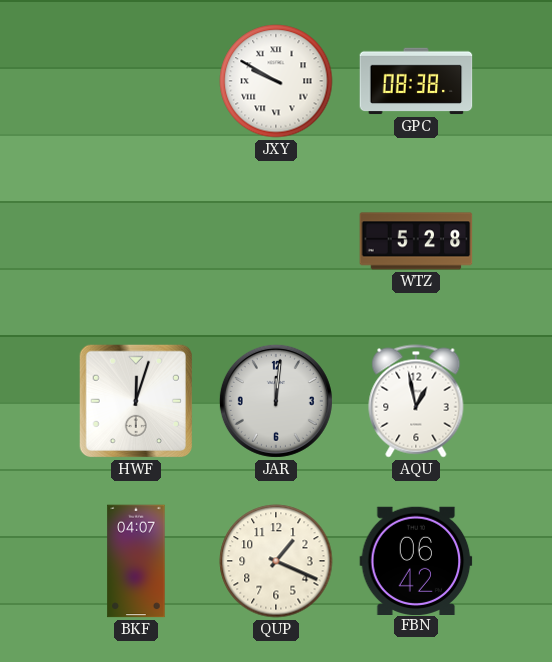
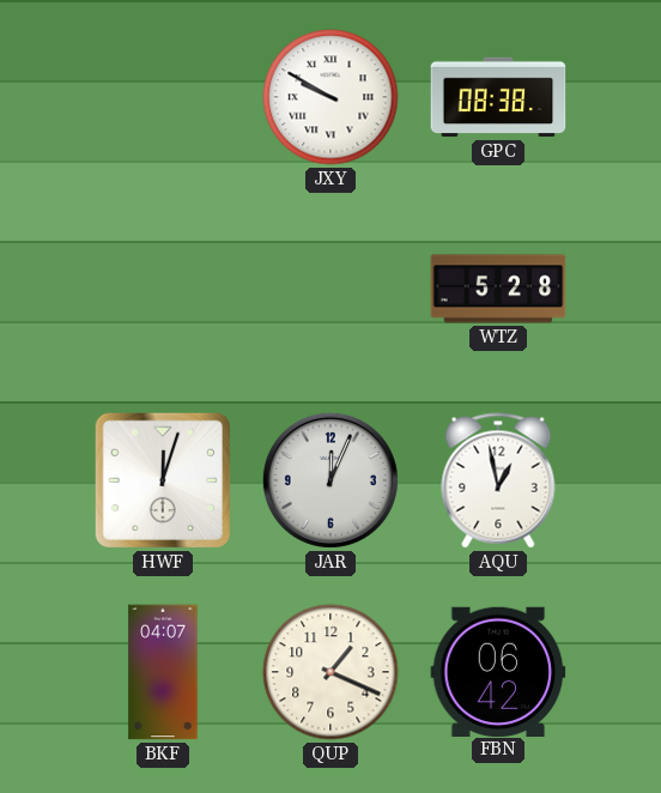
JAR: 12:01 -> 12:04 (330, 480)
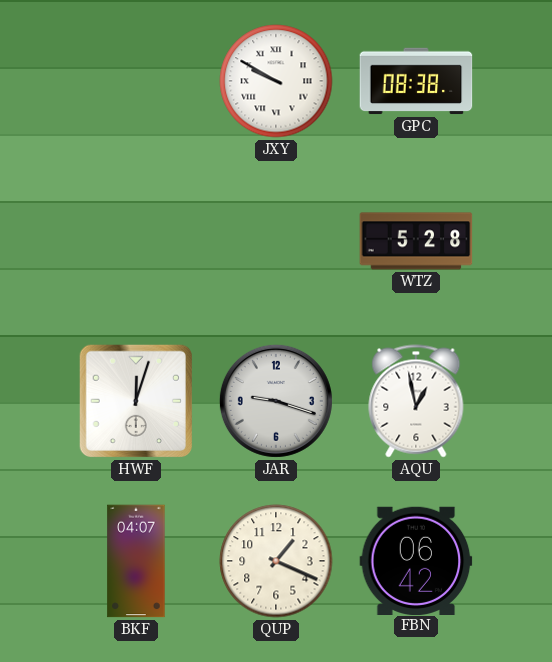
JAR: 12:04 -> 9:18 (276, 401)
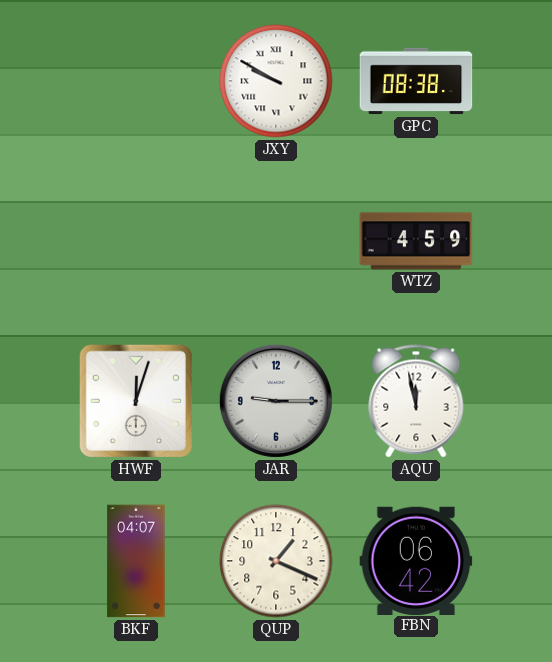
WTZ: 5:28 -> 4:59 (416, 241)
JAR: 9:18 -> 9:15 (276, 401)
AQU: 12:58 -> 11:58 (416, 401)
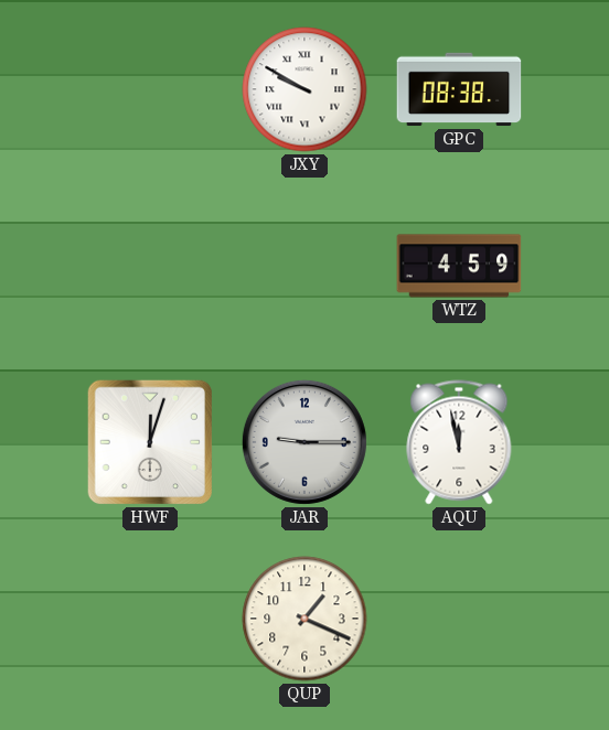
BKF: 04:07 -> none (136, 561)
FBN: 06:42 -> none (416, 560)
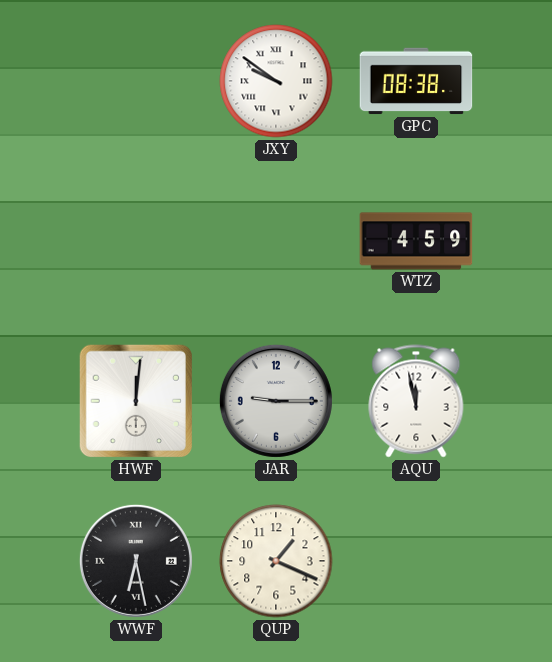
JXY: 9:50 -> 9:51 (276, 81)
HWF: 12:03 -> 12:01 (136, 401)
WWF: none -> 6:28 (136, 561)
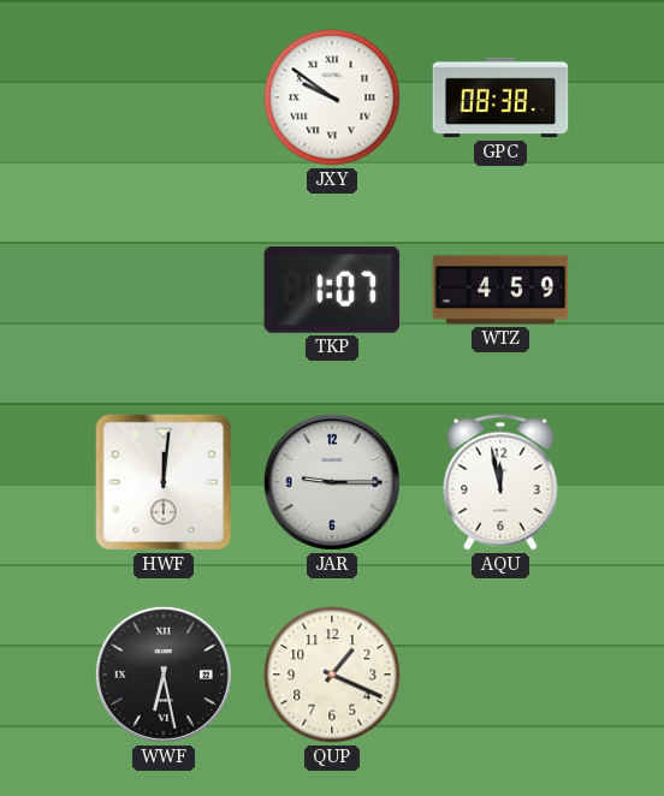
TKP: none -> 1:07 (332, 290)
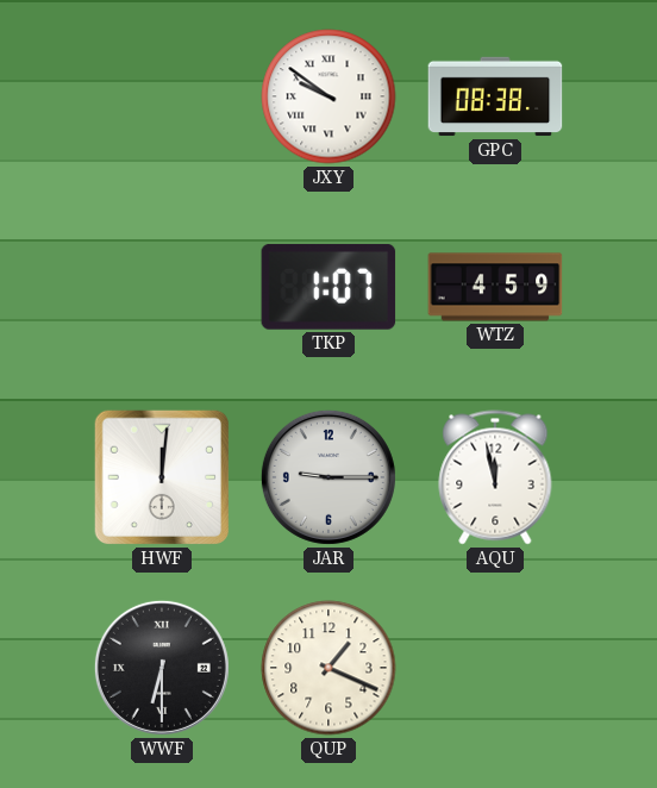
WWF: 6:28 -> 6:30 (162, 668)
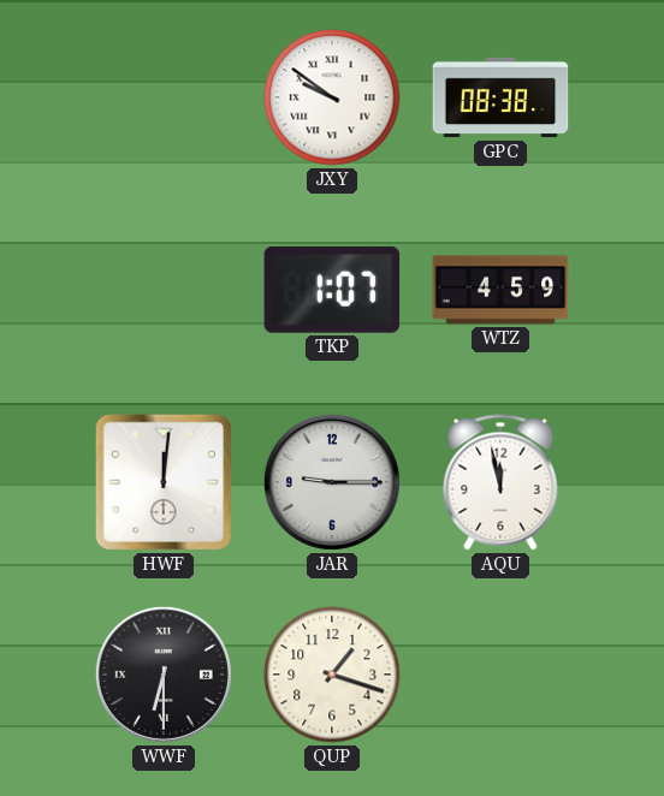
QUP: 1:19 -> 1:18 (332, 675)
